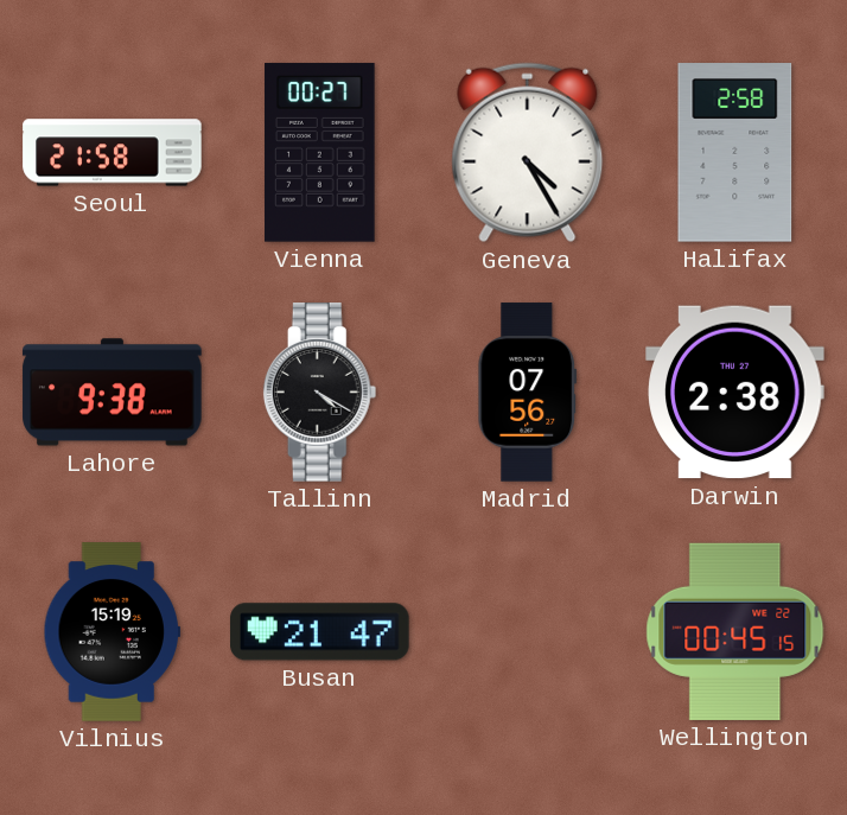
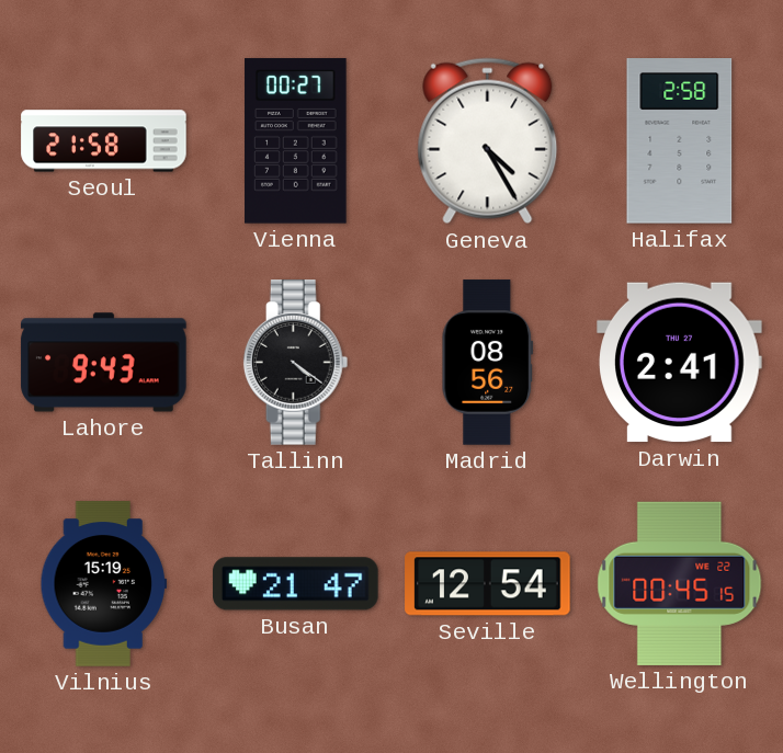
Lahore: 9:38 -> 9:43 (104, 363)
Tallinn: 4:20 -> 4:21 (296, 363)
Madrid: 07:56 -> 08:56 (488, 363)
Darwin: 2:38 -> 2:41 (680, 363)
Seville: none -> 12:54 (488, 584)
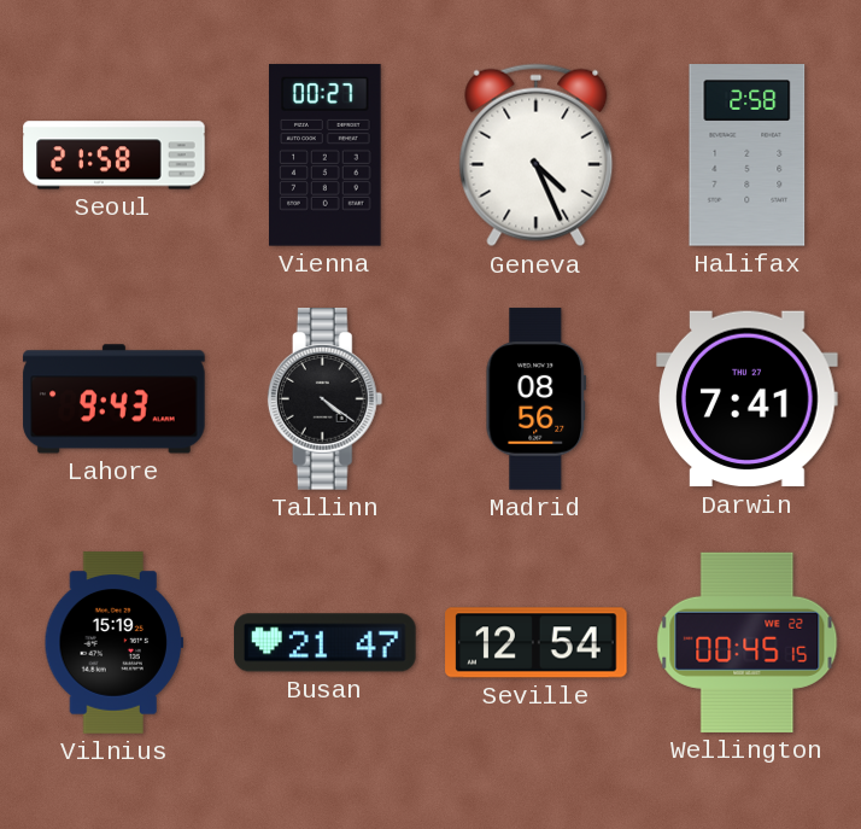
Geneva: 4:25 -> 4:26 (537, 156)
Darwin: 2:41 -> 7:41 (748, 399)
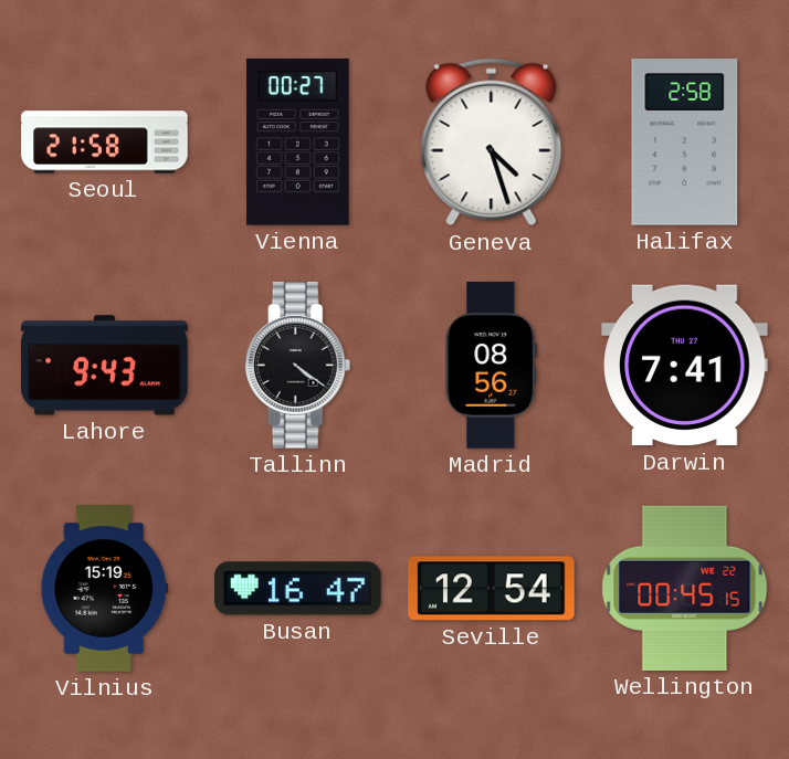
Geneva: 4:26 -> 4:27 (492, 143)
Busan: 21:47 -> 16:47 (298, 589)
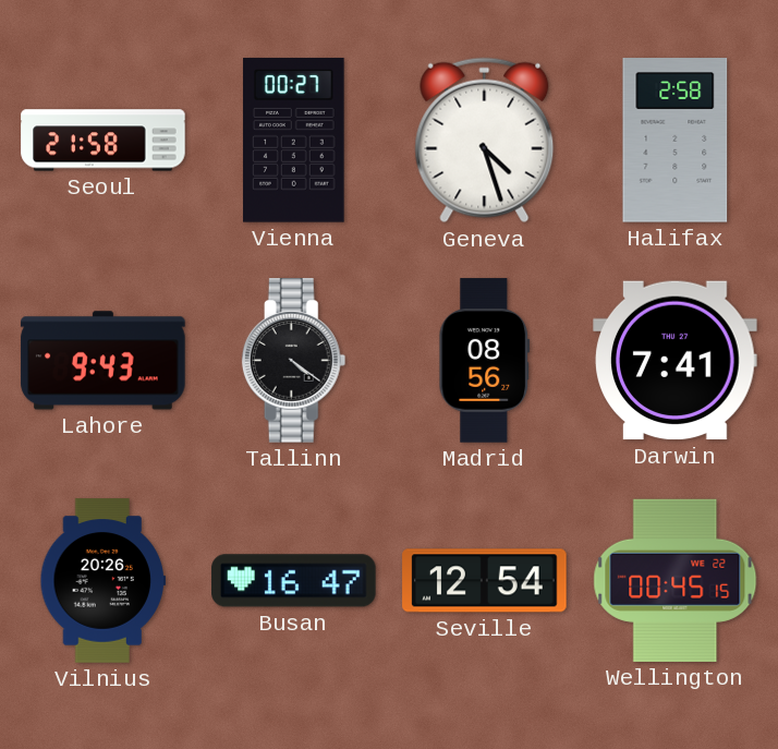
Vilnius: 15:19 -> 20:26 (102, 581)
